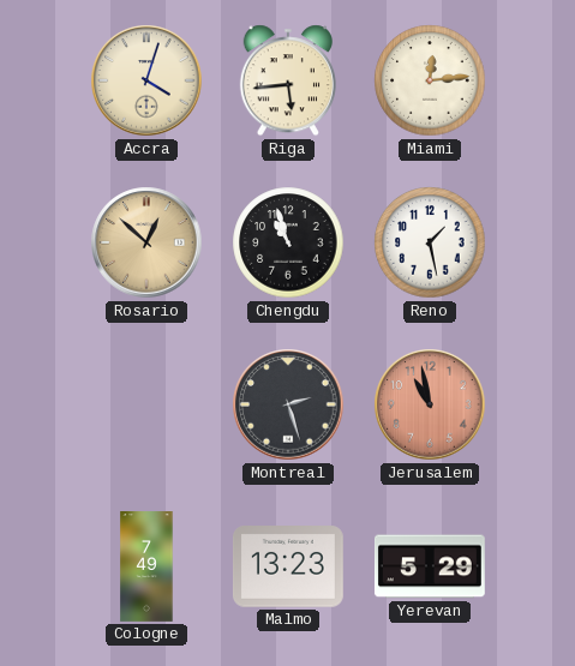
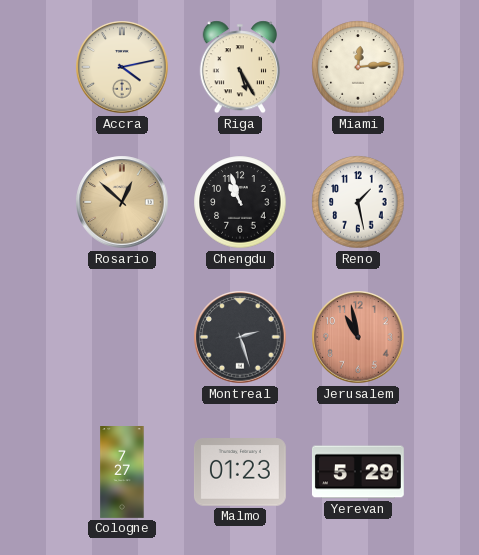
Accra: 4:03 -> 4:13 (122, 67)
Riga: 5:44 -> 5:25 (240, 67)
Cologne: 7:49 -> 7:27 (122, 473)
Malmo: 13:23 -> 01:23 (240, 472)
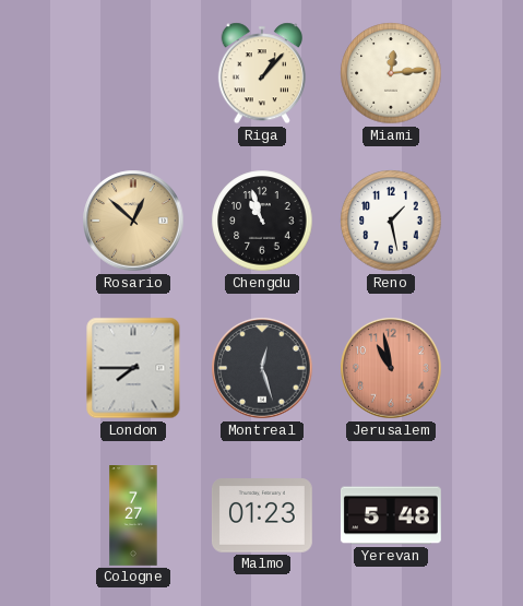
Accra: 4:13 -> none (122, 67)
Riga: 5:25 -> 1:07 (262, 73)
London: none -> 7:45 (133, 368)
Montreal: 2:27 -> 12:27 (262, 368)
Yerevan: 5:29 -> 5:48 (391, 515)
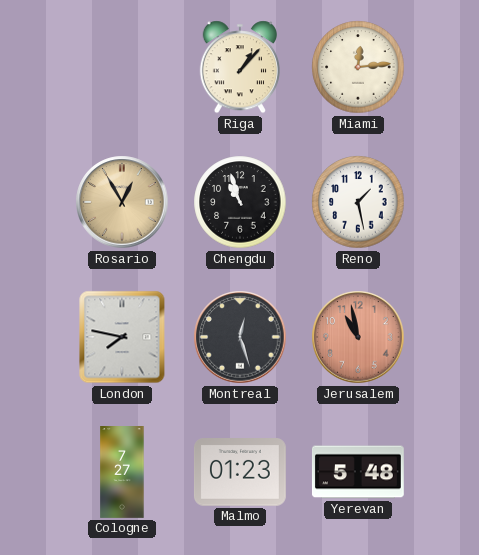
Rosario: 12:52 -> 12:55 (122, 202)
London: 7:45 -> 7:47 (122, 337)
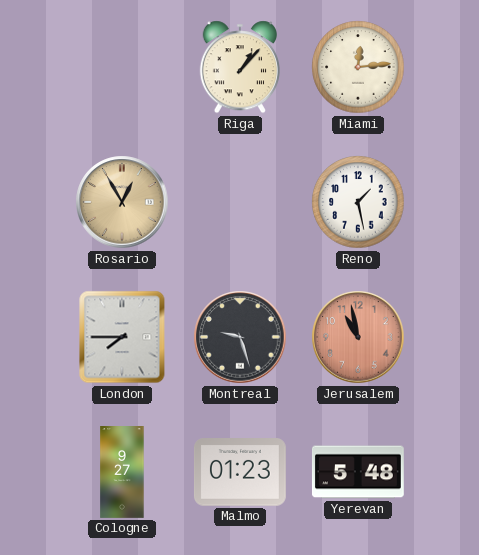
Chengdu: 10:57 -> none (240, 202)
London: 7:47 -> 7:45 (122, 337)
Montreal: 12:27 -> 9:27 (240, 337)
Cologne: 7:27 -> 9:27 (122, 473)
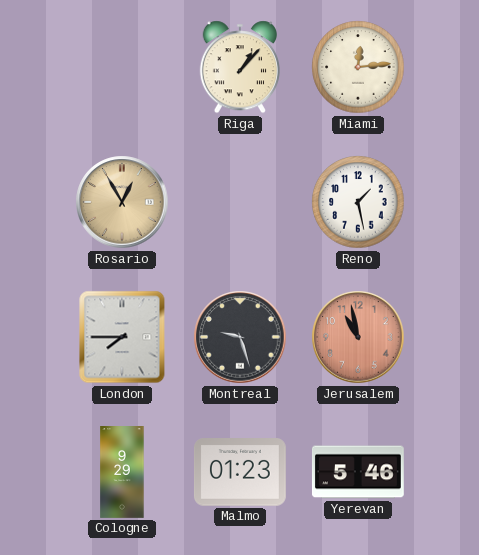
Cologne: 9:27 -> 9:29 (122, 473)
Yerevan: 5:48 -> 5:46 (358, 472)
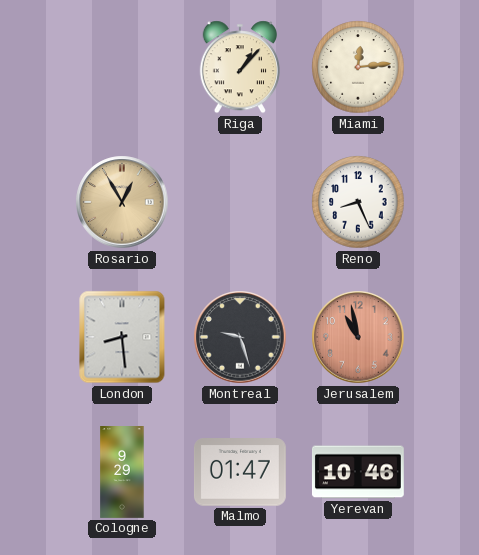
Reno: 1:28 -> 8:26 (358, 202)
London: 7:45 -> 8:29 (122, 337)
Malmo: 01:23 -> 01:47 (240, 472)
Yerevan: 5:46 -> 10:46 (358, 472)
